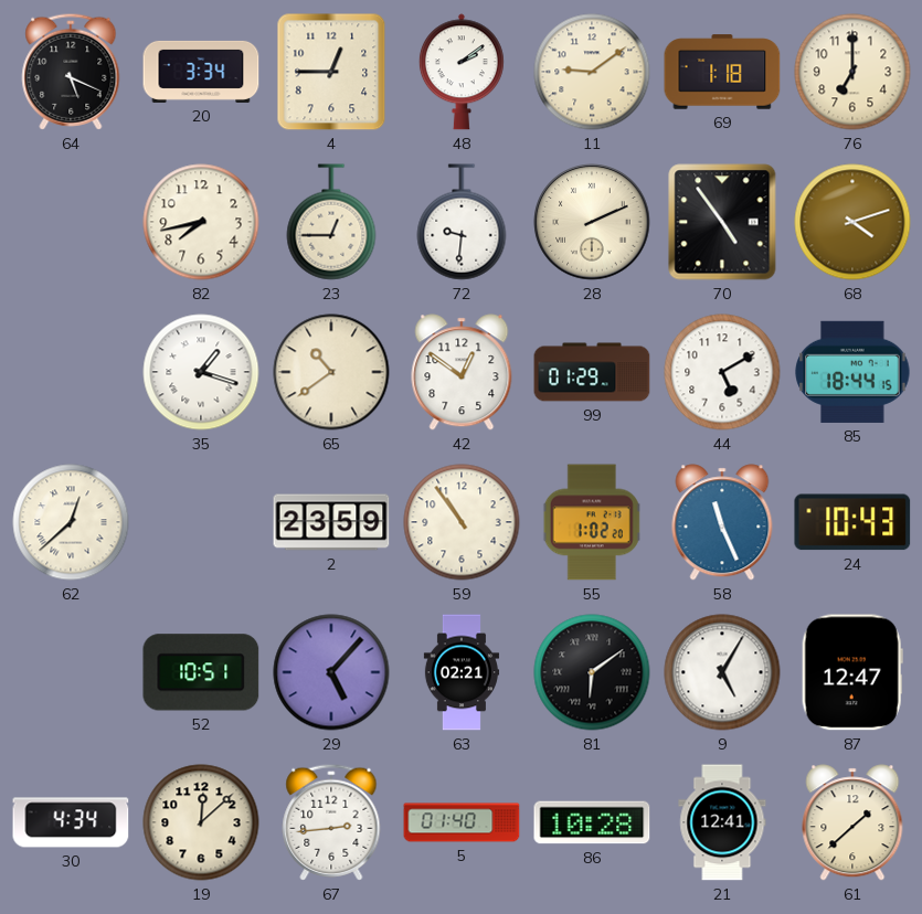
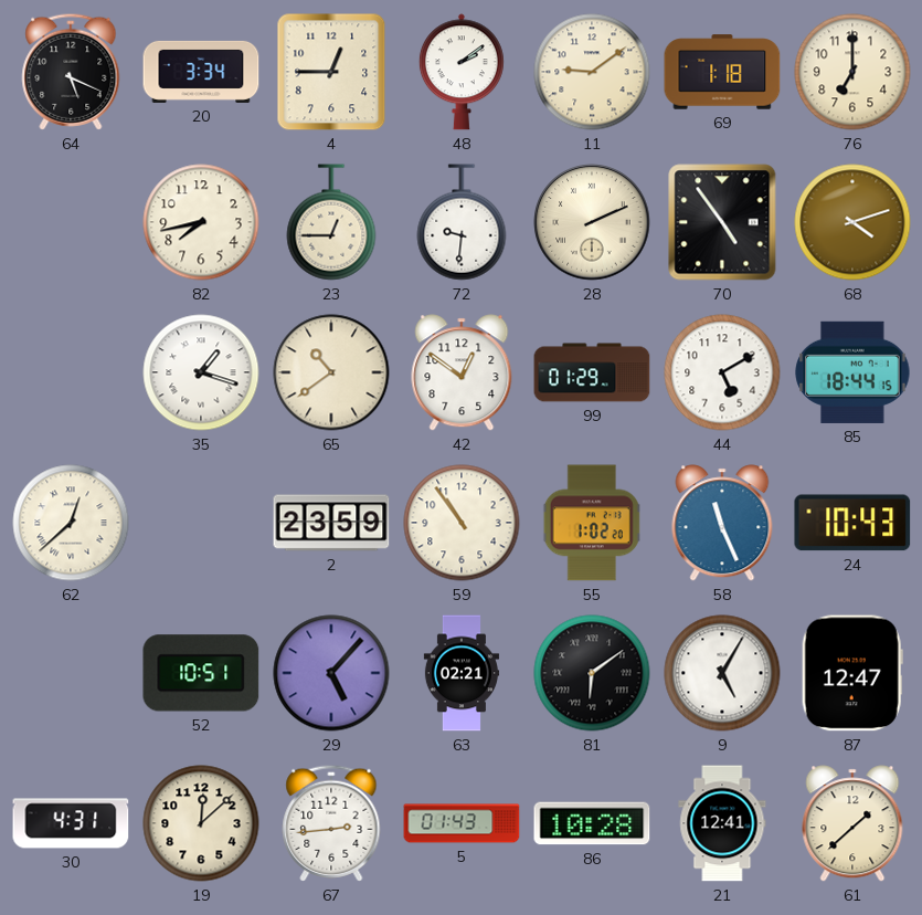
30: 4:34 -> 4:31 (71, 823)
5: 01:40 -> 01:43 (462, 823)
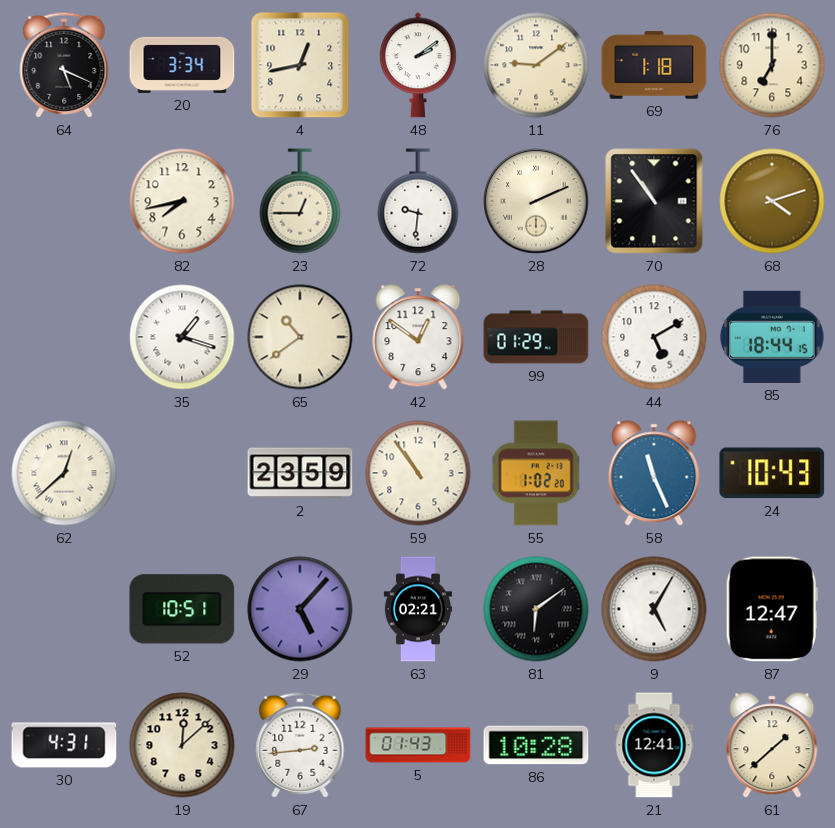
4: 12:45 -> 12:43 (300, 65)
70: 4:54 -> 10:54 (654, 201)
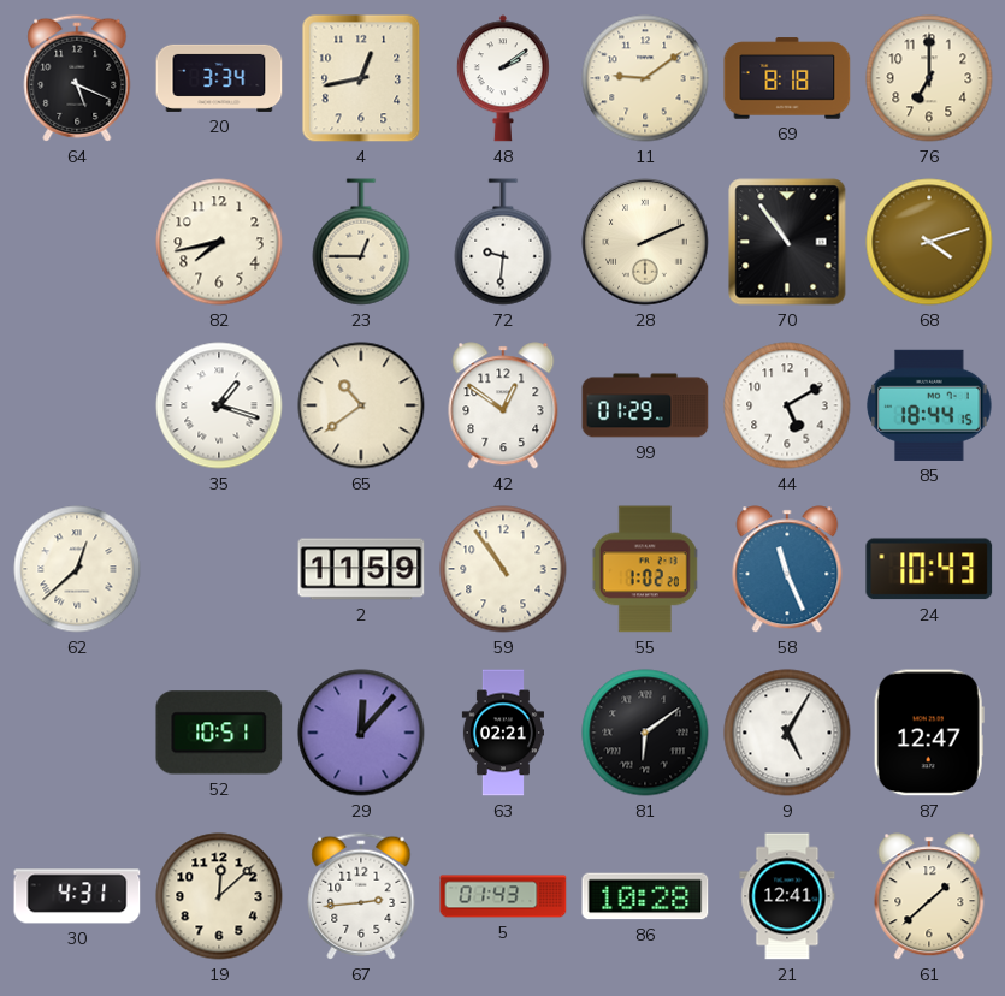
69: 1:18 -> 8:18 (787, 78)
2: 23:59 -> 11:59 (361, 569)
29: 5:07 -> 12:07 (361, 733)
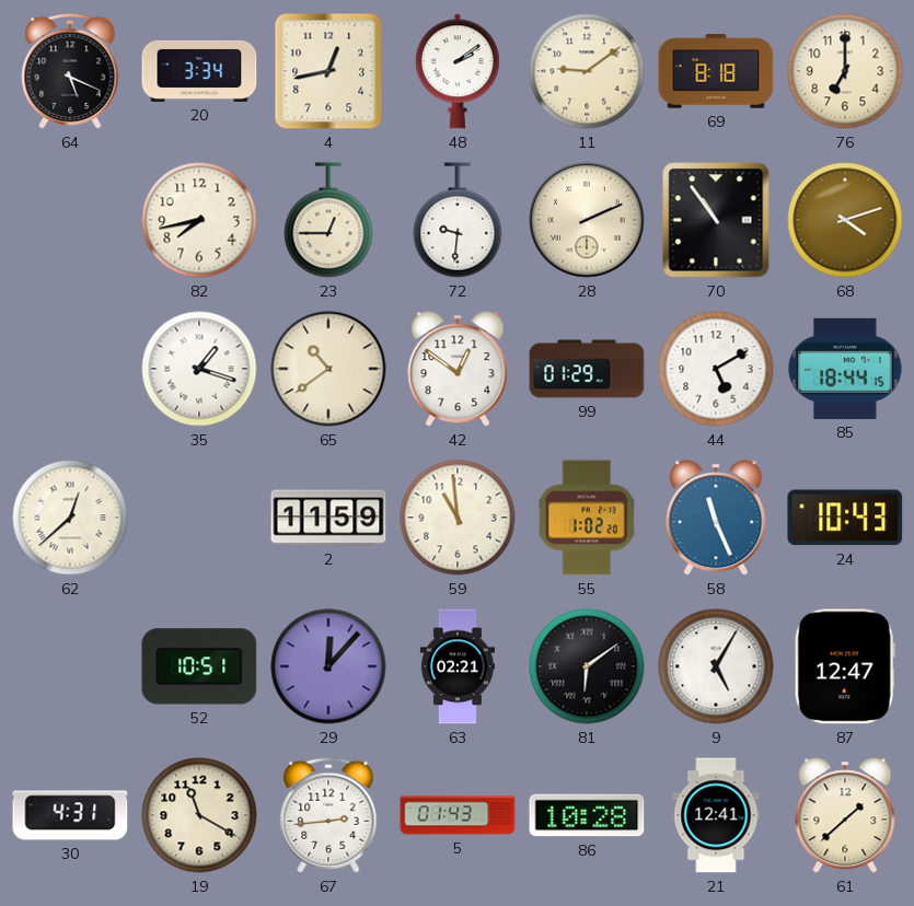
59: 10:54 -> 10:59 (458, 518)
19: 12:08 -> 11:20 (199, 815)
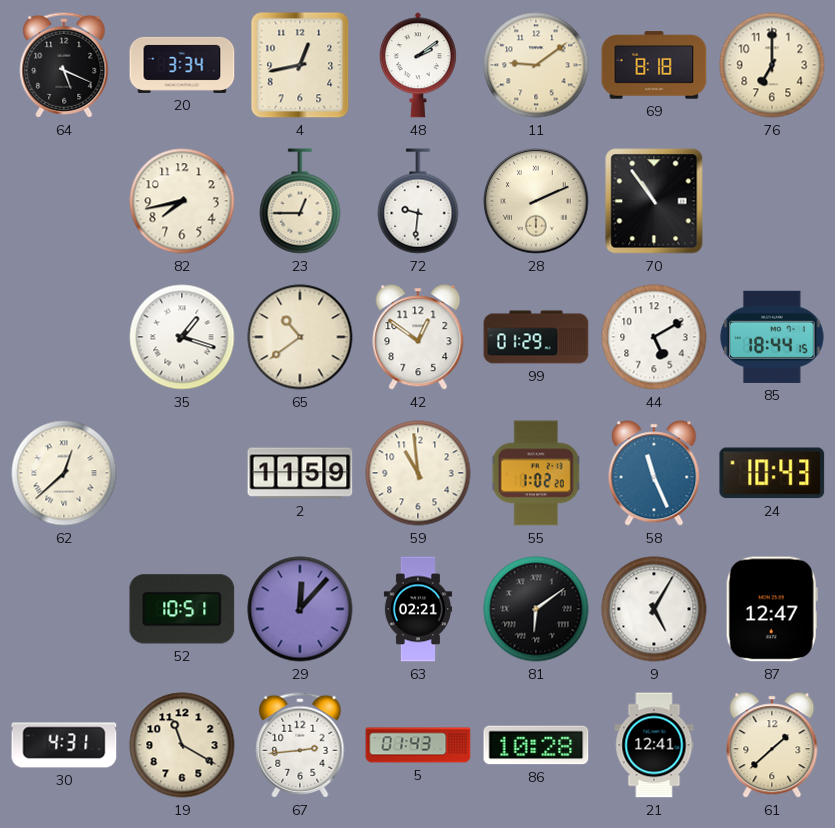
68: 4:12 -> none (845, 220)
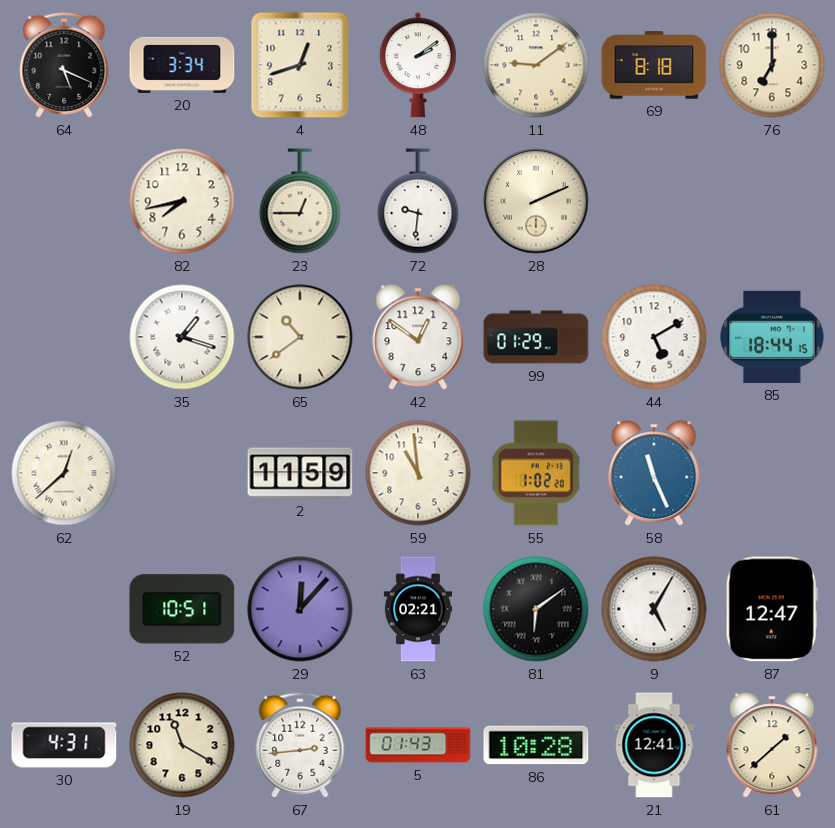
4: 12:43 -> 12:42 (300, 65)
70: 10:54 -> none (654, 201)
24: 10:43 -> none (772, 473)
